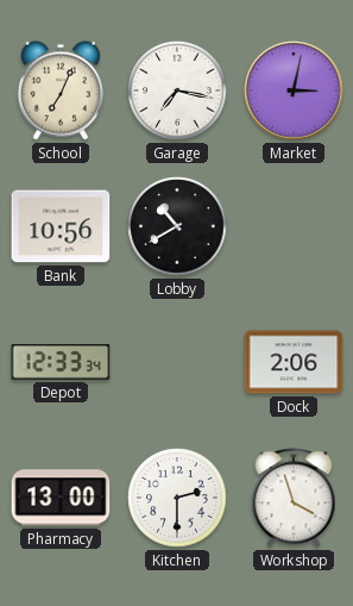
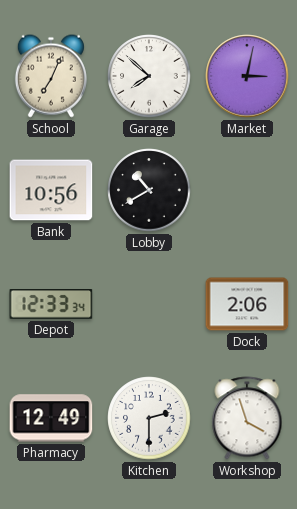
Garage: 7:17 -> 7:52 (149, 76)
Pharmacy: 13:00 -> 12:49 (51, 418)
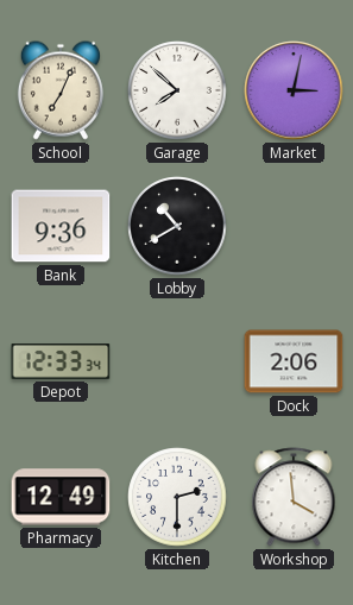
Bank: 10:56 -> 9:36 (61, 226)
Workshop: 3:57 -> 3:59 (294, 497)
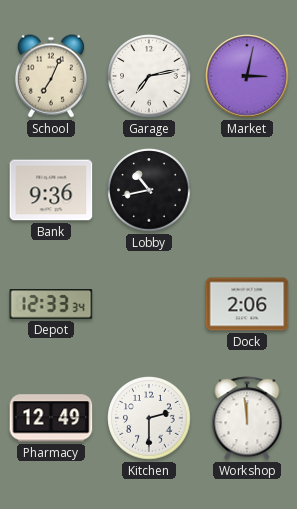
Garage: 7:52 -> 7:13 (149, 76)
Lobby: 10:40 -> 10:43 (149, 190)
Workshop: 3:59 -> 11:59 (247, 418)
